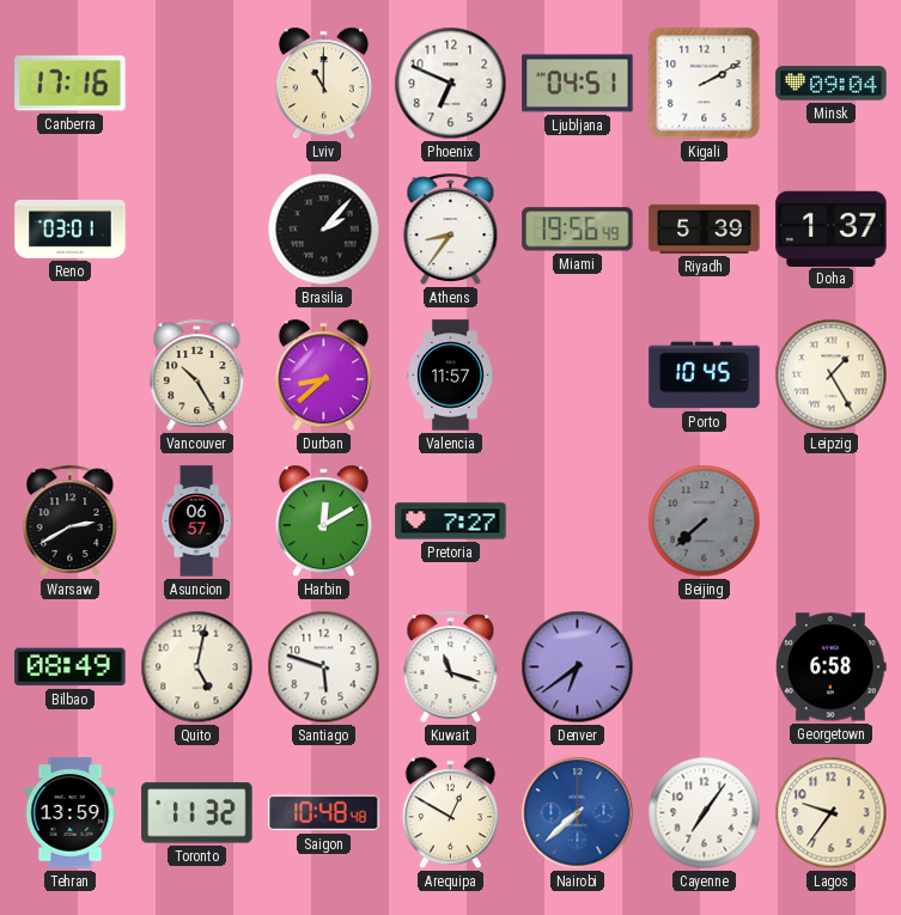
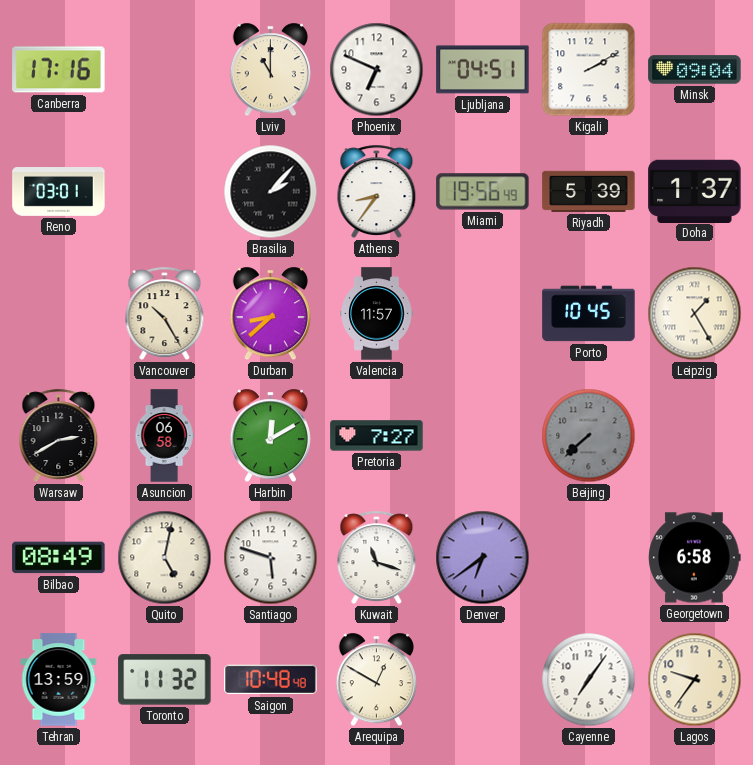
Asuncion: 06:57 -> 06:58 (164, 436)
Nairobi: 7:38 -> none (578, 813)
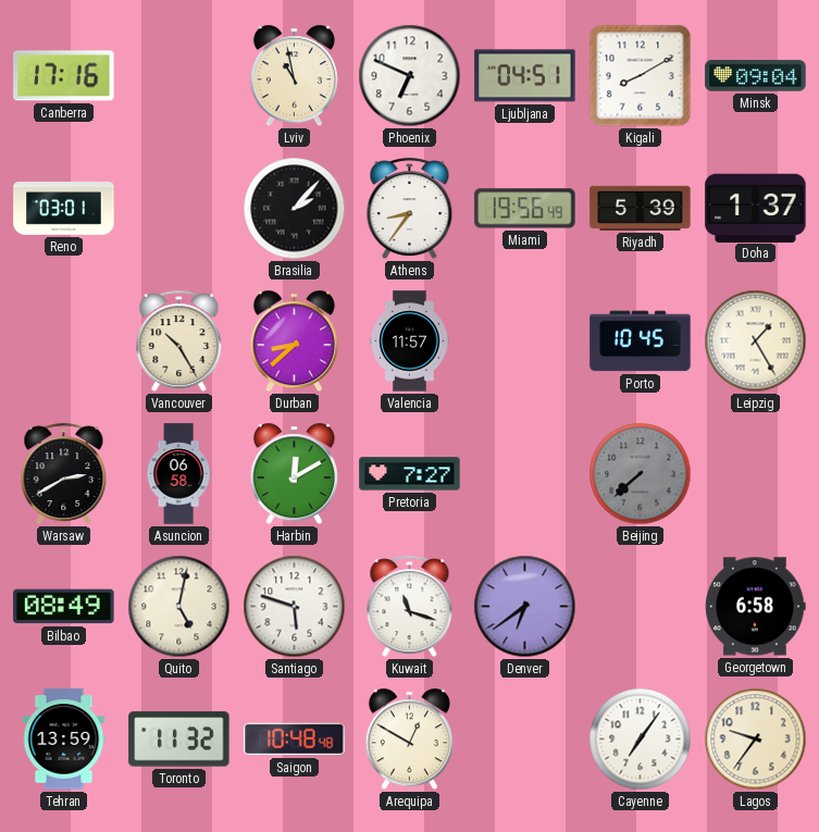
Lviv: 11:00 -> 10:58 (294, 76)
Kigali: 2:10 -> 8:10 (641, 76)
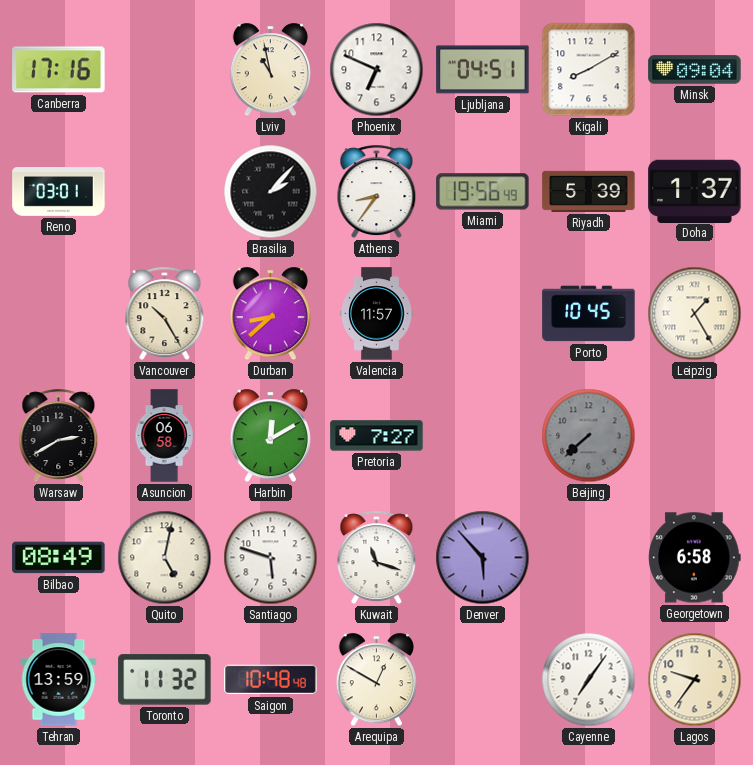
Denver: 6:39 -> 5:53 (483, 558)
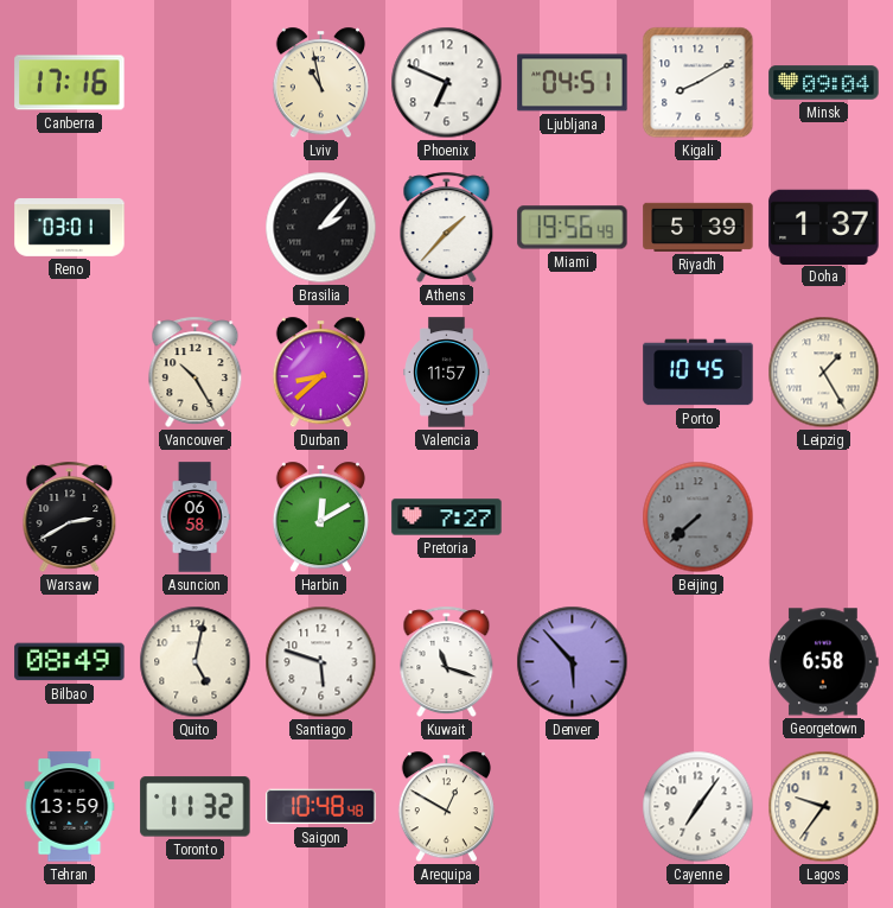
Athens: 8:36 -> 1:37 (447, 228)
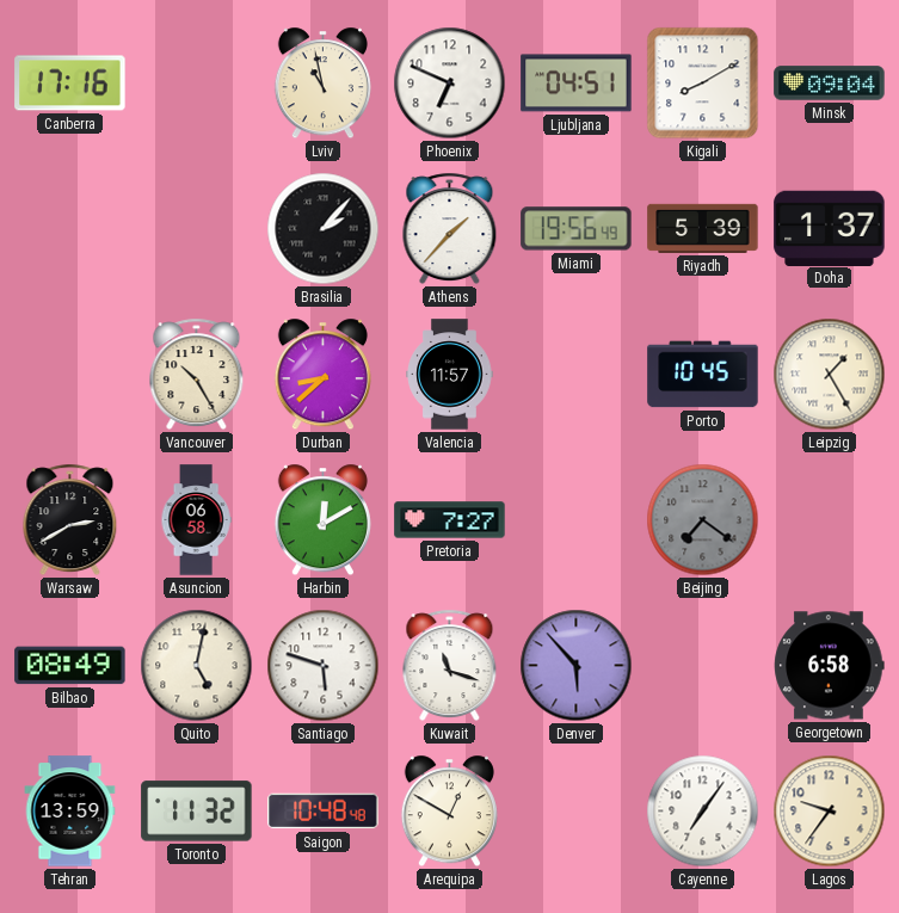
Reno: 03:01 -> none (70, 228)
Beijing: 7:38 -> 7:21 (703, 520)
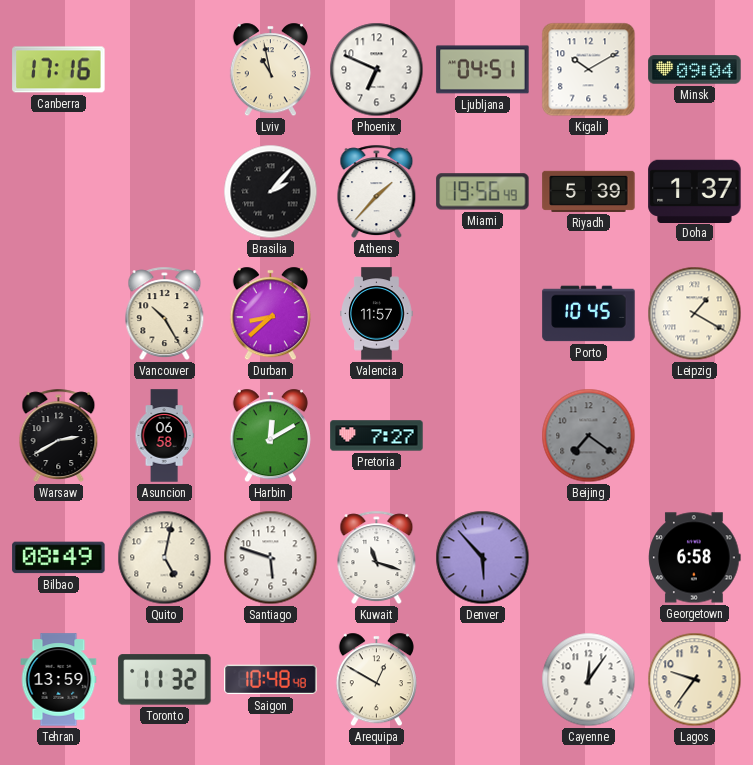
Kigali: 8:10 -> 10:10 (589, 70)
Leipzig: 1:25 -> 1:20 (695, 314)
Cayenne: 7:06 -> 12:06 (589, 680)
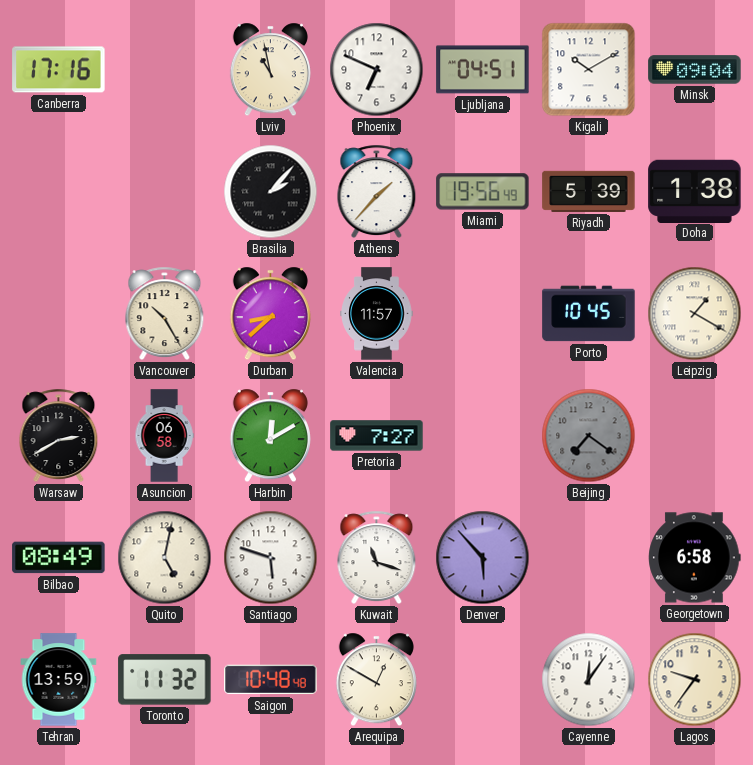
Doha: 1:37 -> 1:38 (695, 191)
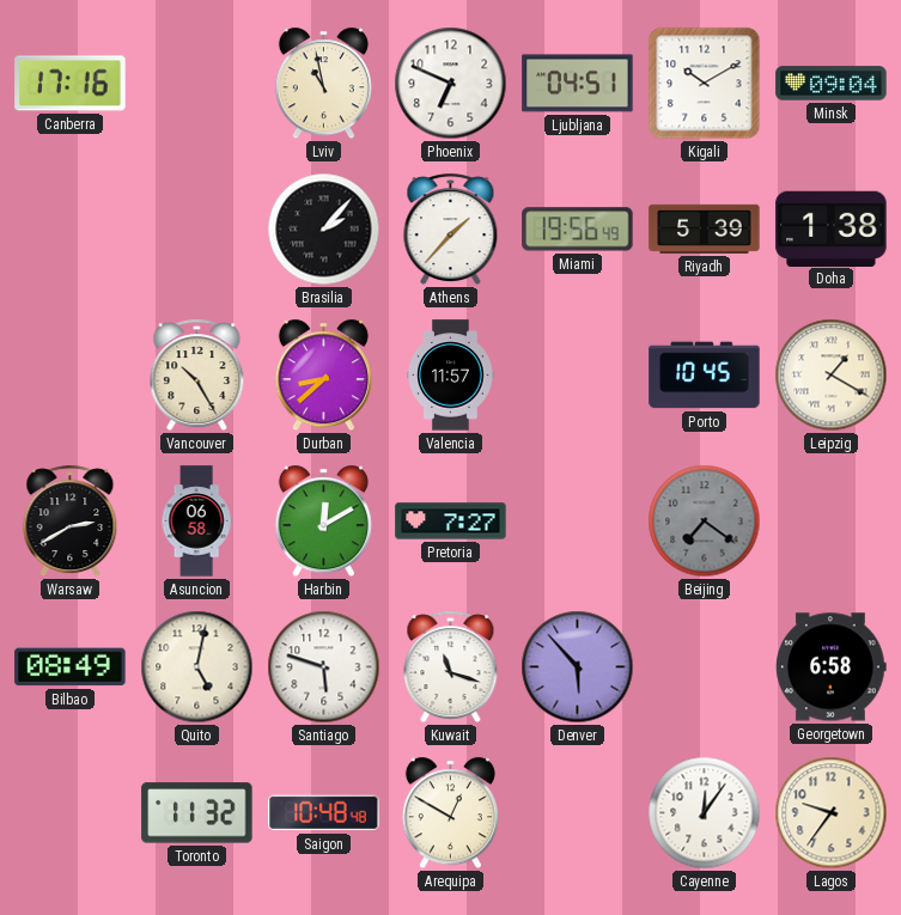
Tehran: 13:59 -> none (59, 680)
